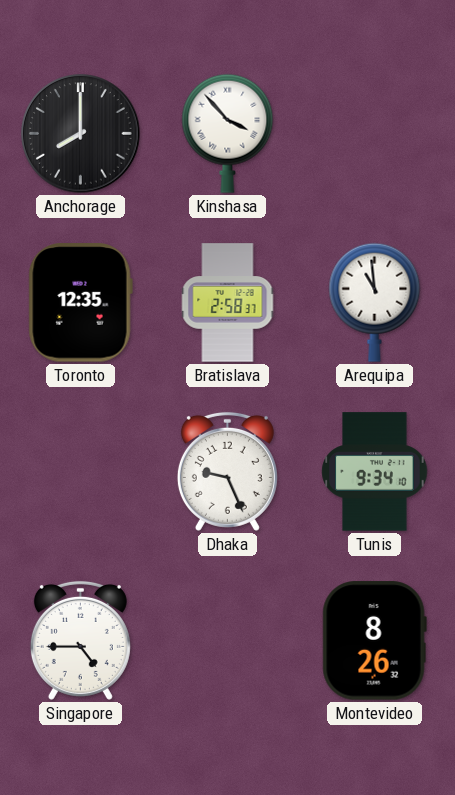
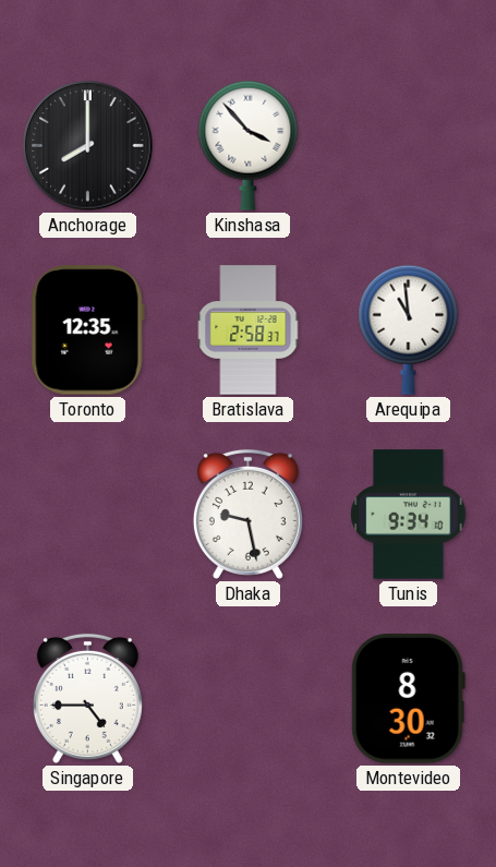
Dhaka: 9:26 -> 9:28 (247, 514)
Montevideo: 8:26 -> 8:30 (408, 699)
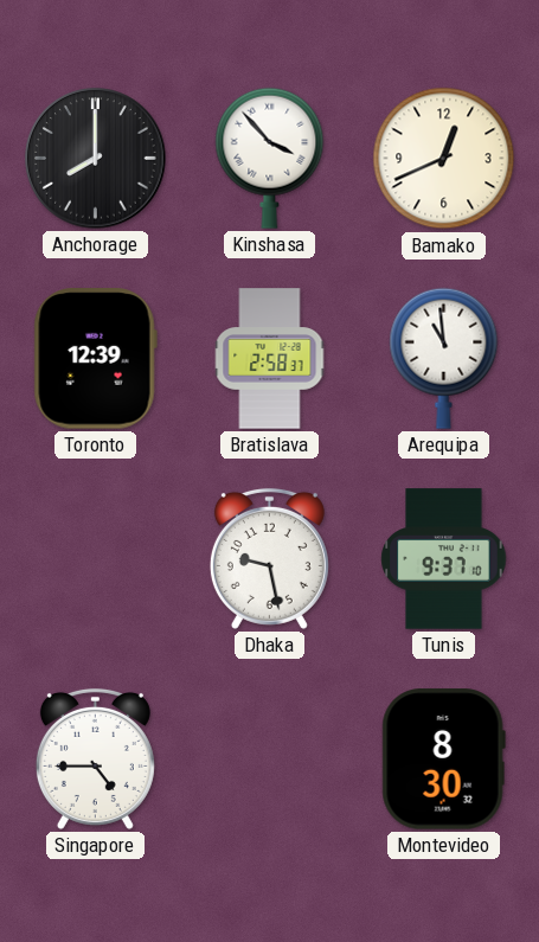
Bamako: none -> 12:41 (444, 159)
Toronto: 12:35 -> 12:39 (95, 359)
Tunis: 9:34 -> 9:37 (444, 559)
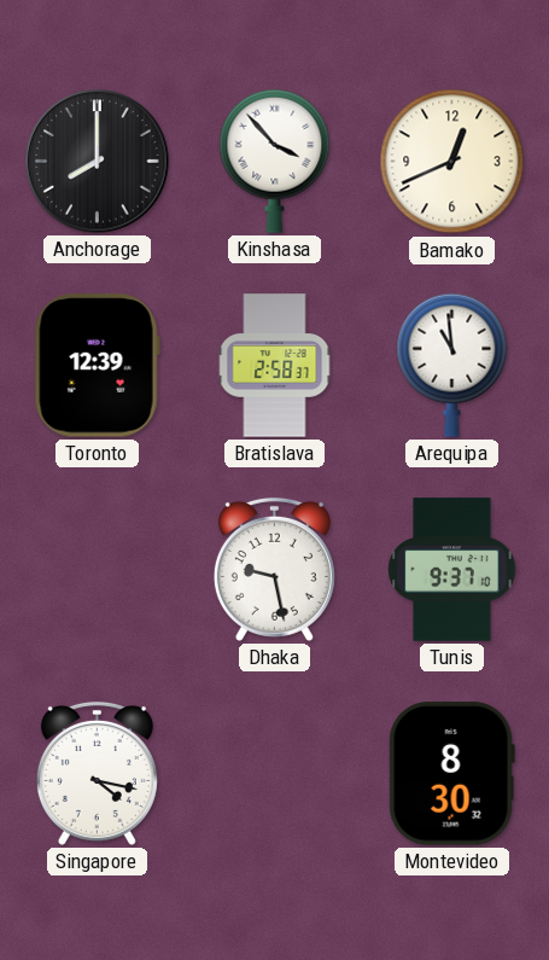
Singapore: 4:45 -> 4:17 (97, 773)
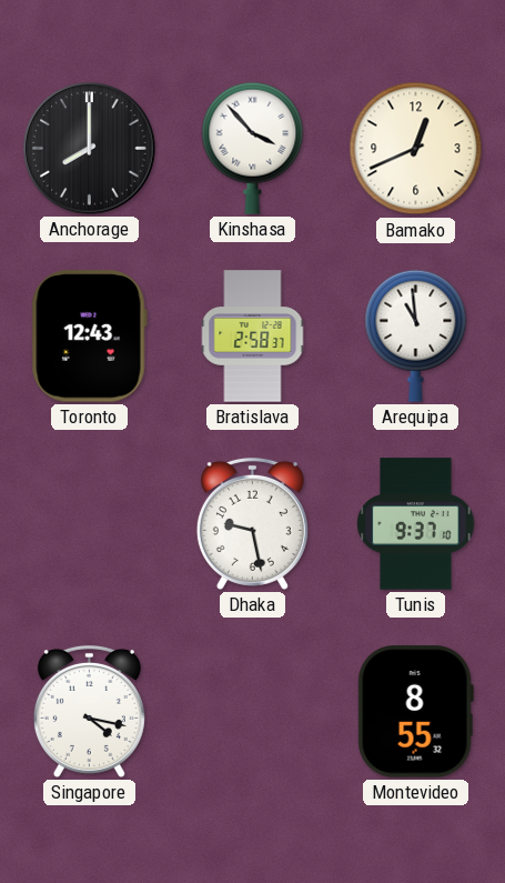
Toronto: 12:39 -> 12:43 (89, 337)
Montevideo: 8:30 -> 8:55 (415, 712)
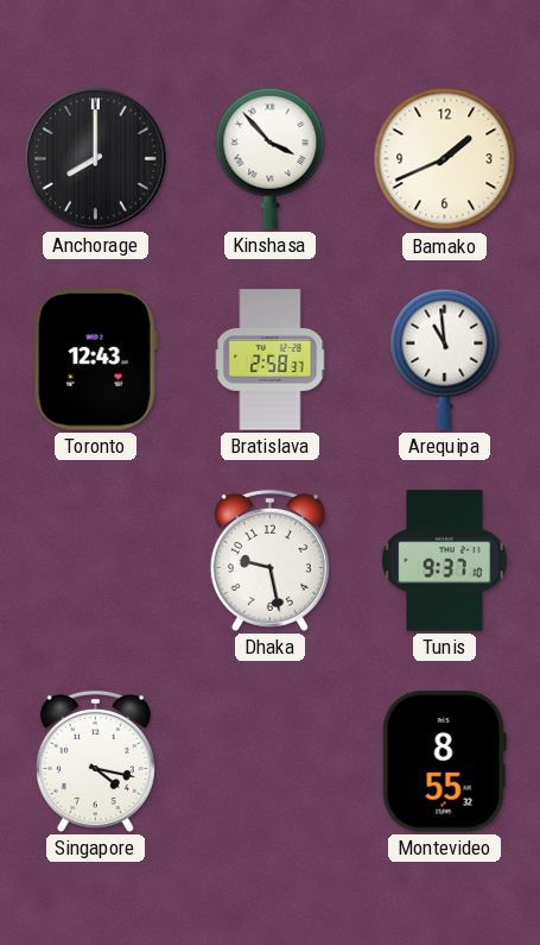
Bamako: 12:41 -> 1:41 (445, 159)
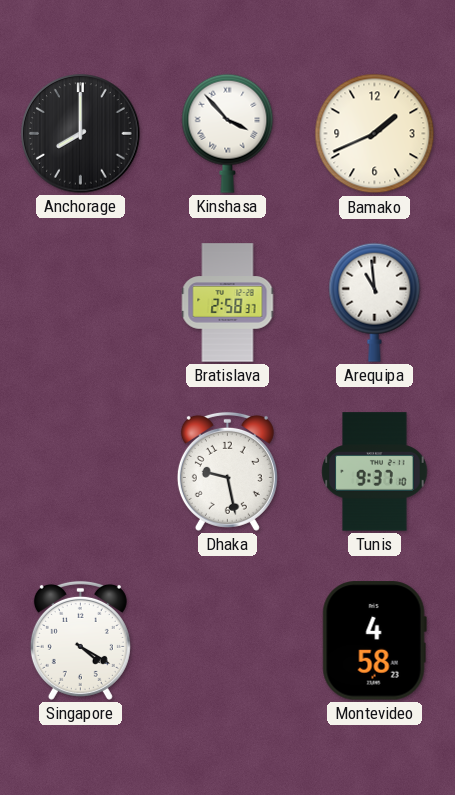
Toronto: 12:43 -> none (95, 360)
Singapore: 4:17 -> 4:20 (80, 640)
Montevideo: 8:55 -> 4:58 (374, 641)
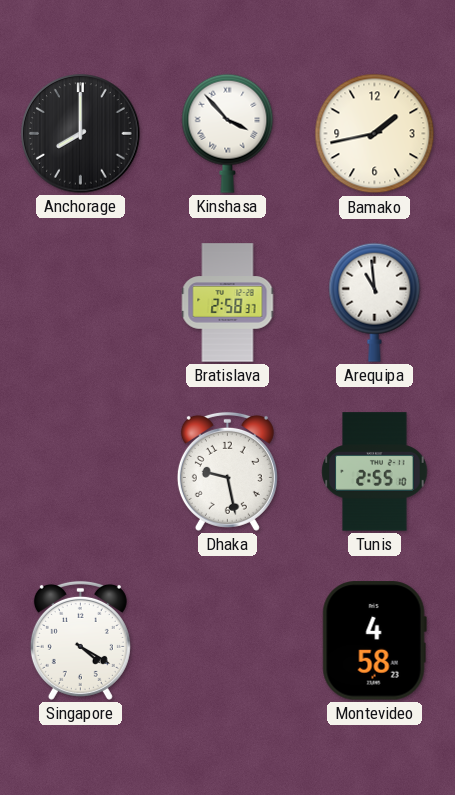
Bamako: 1:41 -> 1:43 (375, 134)
Tunis: 9:37 -> 2:55 (375, 472)
